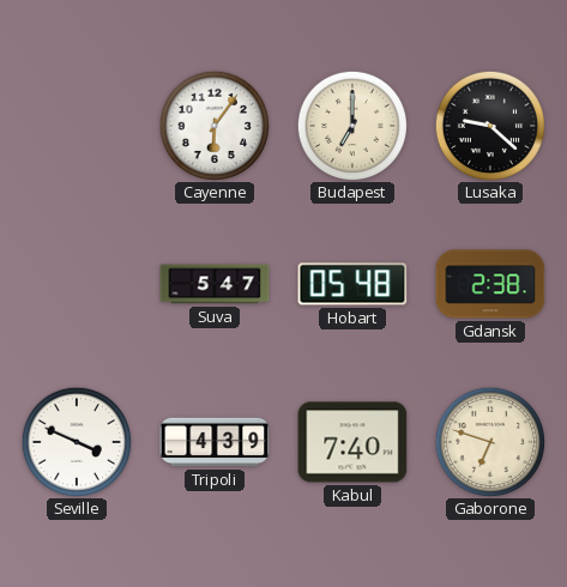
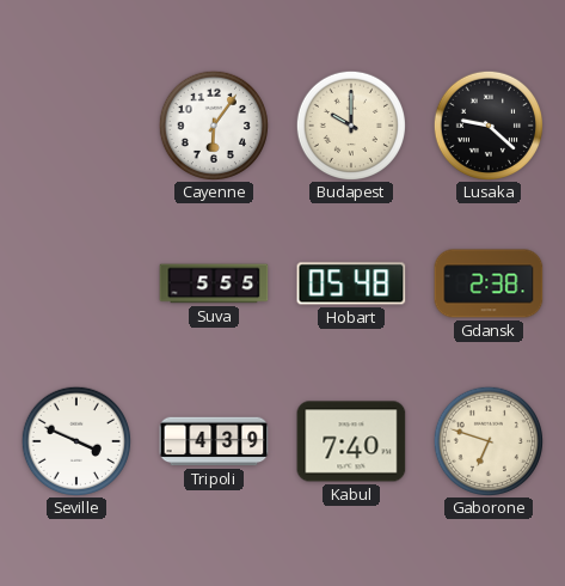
Budapest: 7:00 -> 10:00 (350, 124)
Suva: 5:47 -> 5:55 (214, 283)
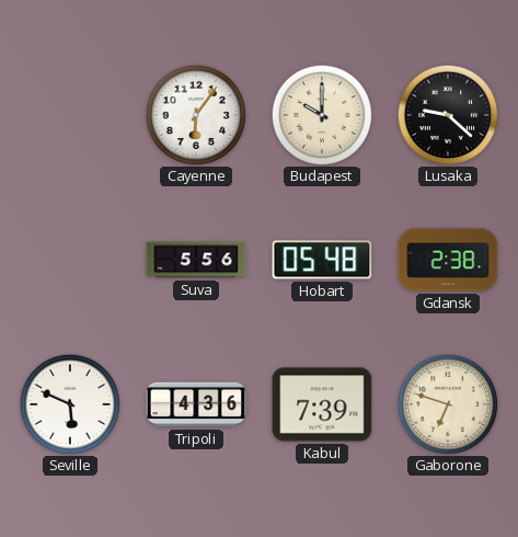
Suva: 5:55 -> 5:56 (196, 260)
Seville: 3:49 -> 5:49 (69, 403)
Tripoli: 4:39 -> 4:36 (196, 404)
Kabul: 7:40 -> 7:39 (322, 404)
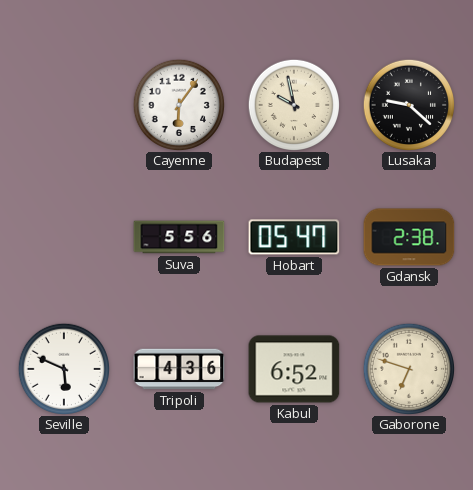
Budapest: 10:00 -> 9:58 (293, 104)
Hobart: 05:48 -> 05:47 (294, 237)
Kabul: 7:39 -> 6:52 (294, 369)
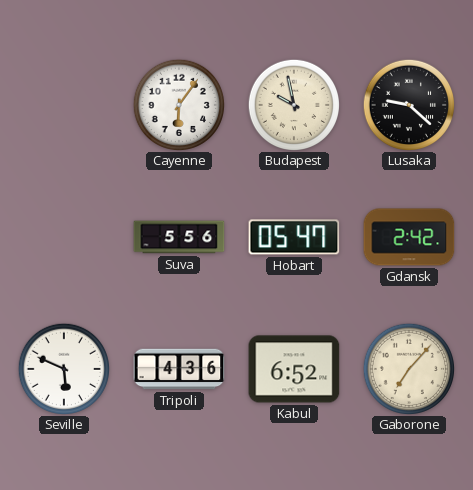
Gdansk: 2:38 -> 2:42 (409, 237)
Gaborone: 6:48 -> 7:07 (408, 368)
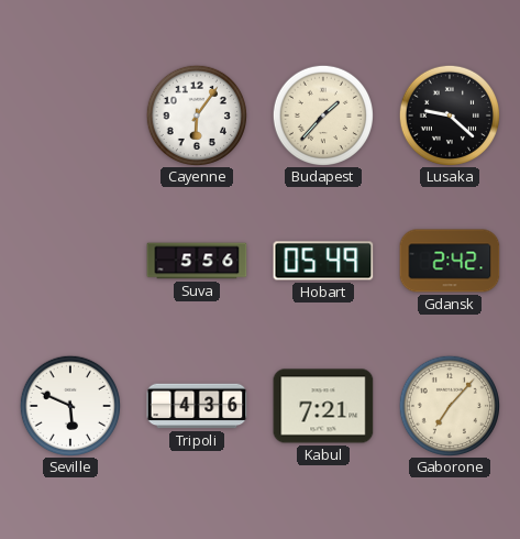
Budapest: 9:58 -> 1:37 (322, 114)
Hobart: 05:47 -> 05:49 (323, 261)
Kabul: 6:52 -> 7:21 (323, 406)
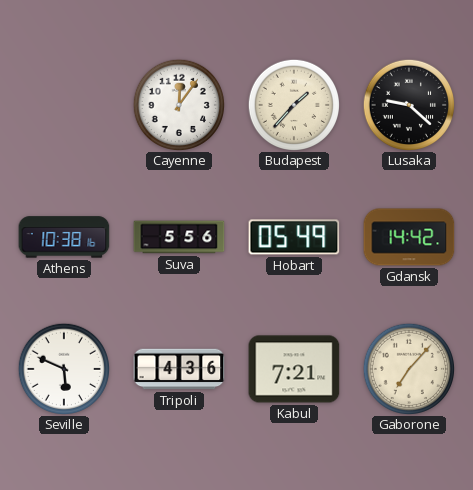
Cayenne: 6:06 -> 12:06 (178, 104)
Athens: none -> 10:38 (64, 237)
Gdansk: 2:42 -> 14:42 (409, 237)
